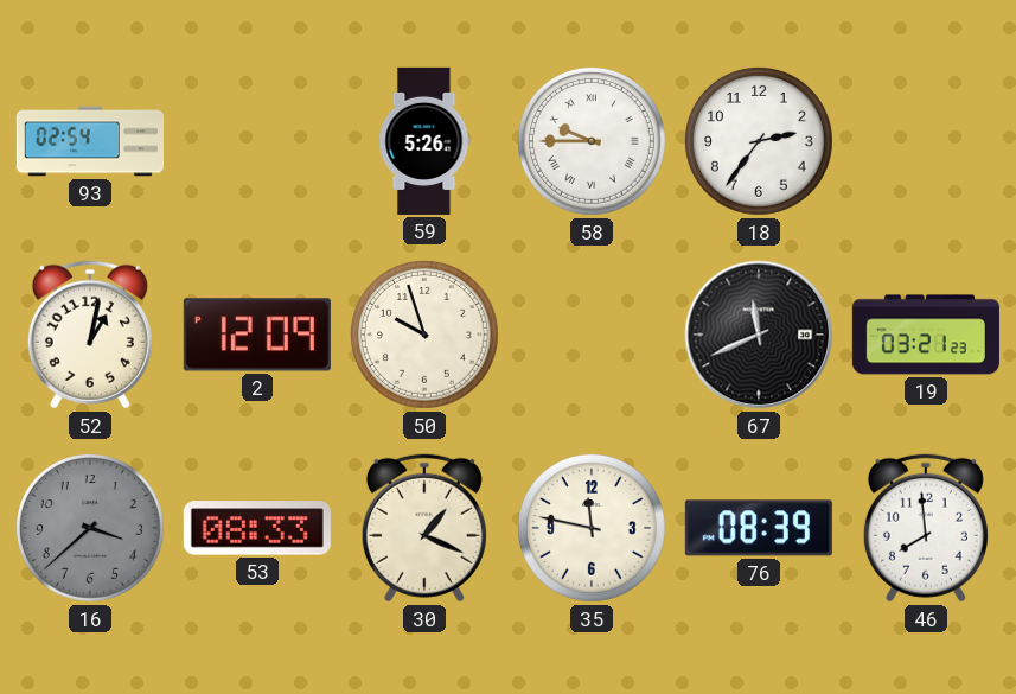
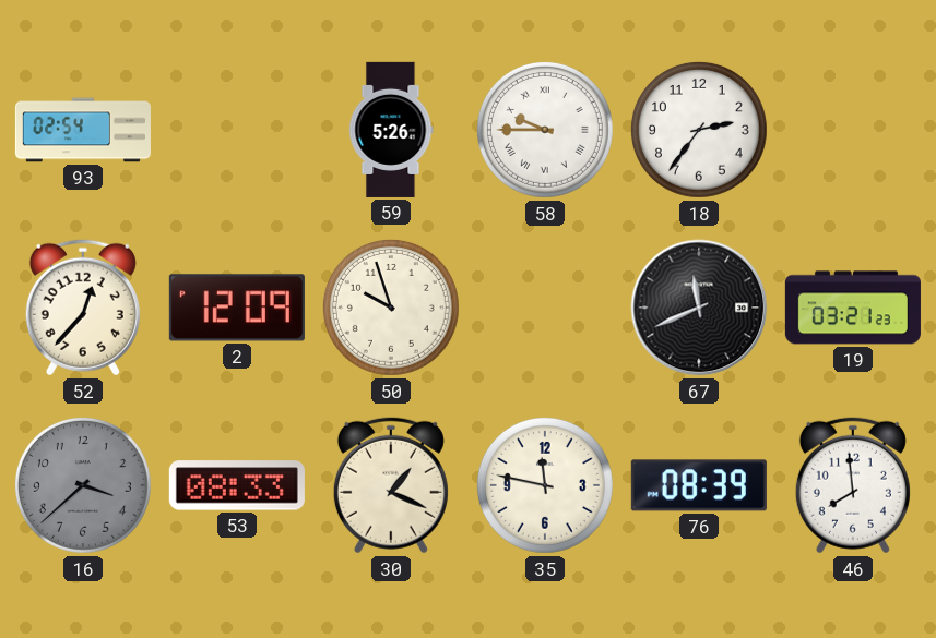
52: 1:02 -> 12:37 (83, 308)
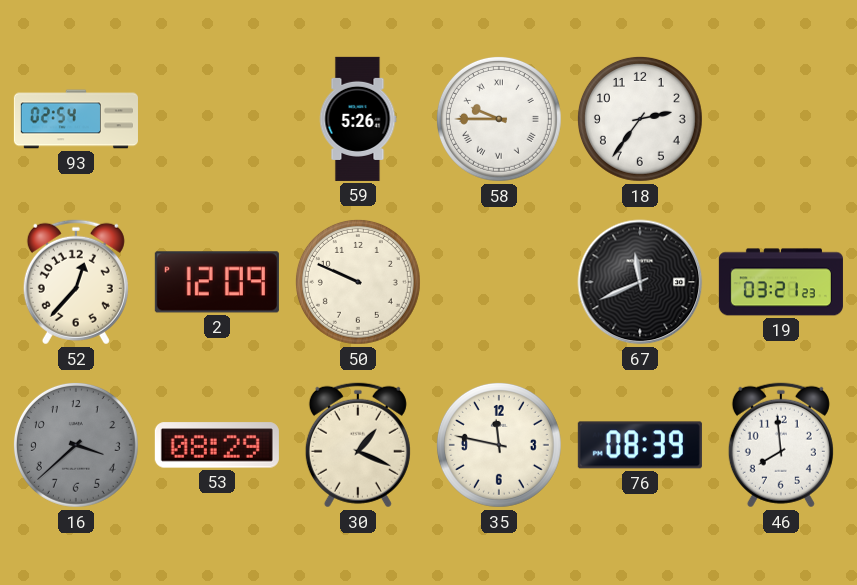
50: 9:57 -> 9:49 (358, 282)
53: 08:33 -> 08:29 (217, 445)
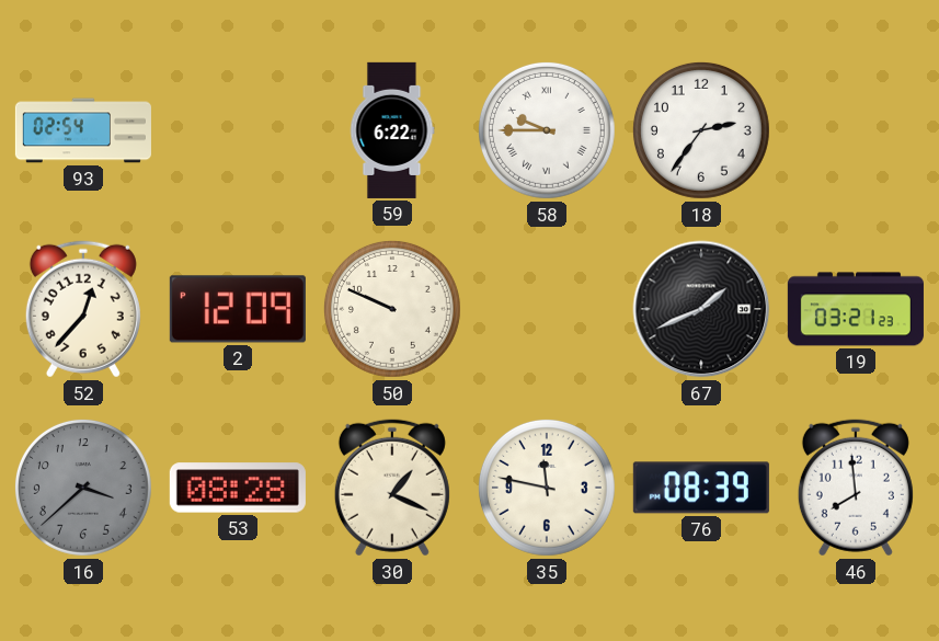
59: 5:26 -> 6:22 (392, 130)
67: 11:41 -> 1:41 (701, 309)
53: 08:29 -> 08:28 (238, 488)
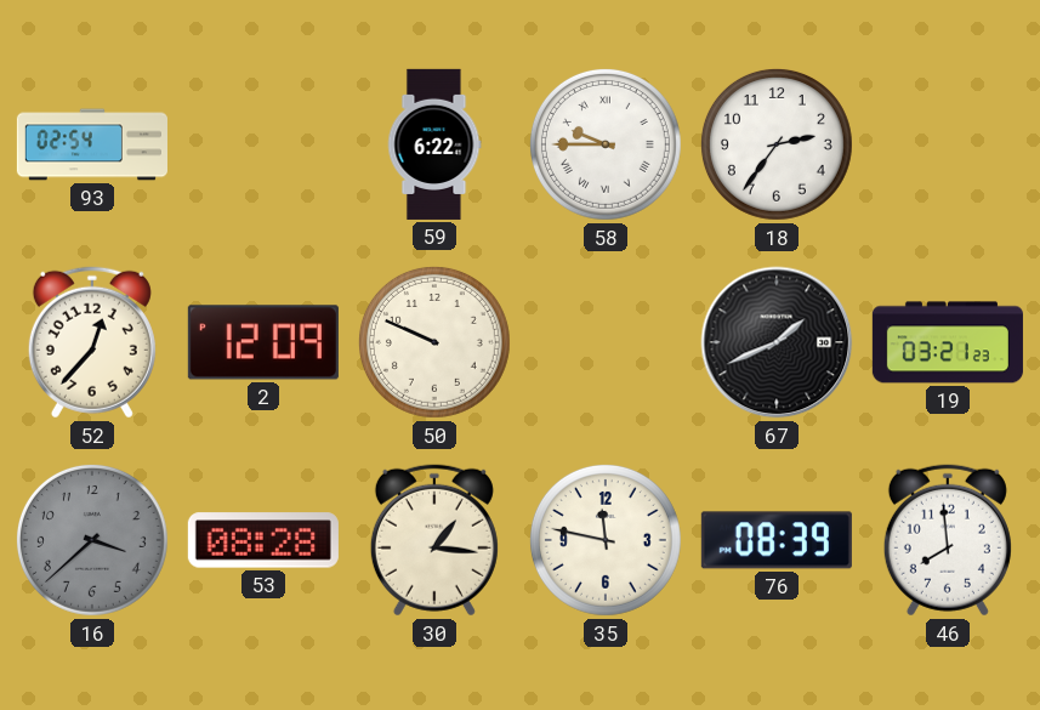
30: 1:19 -> 1:16 (434, 540)
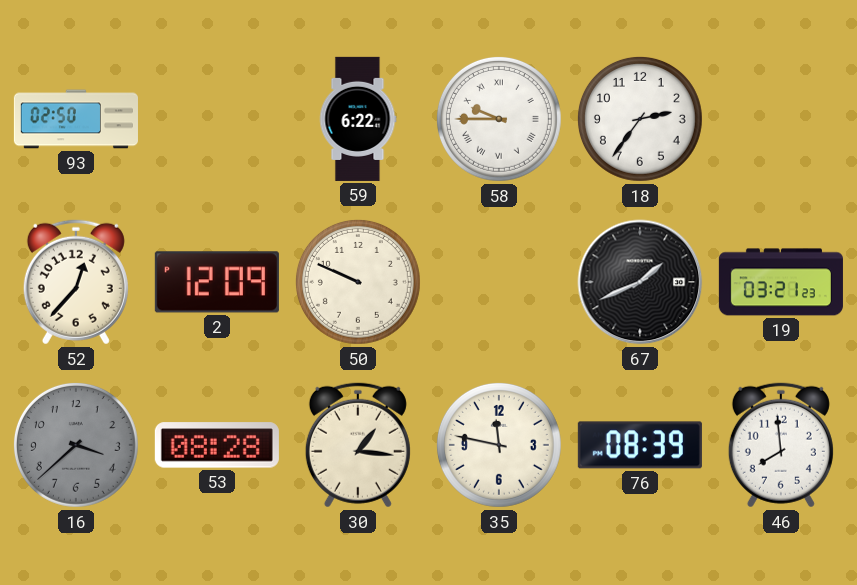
93: 02:54 -> 02:50 (76, 119)
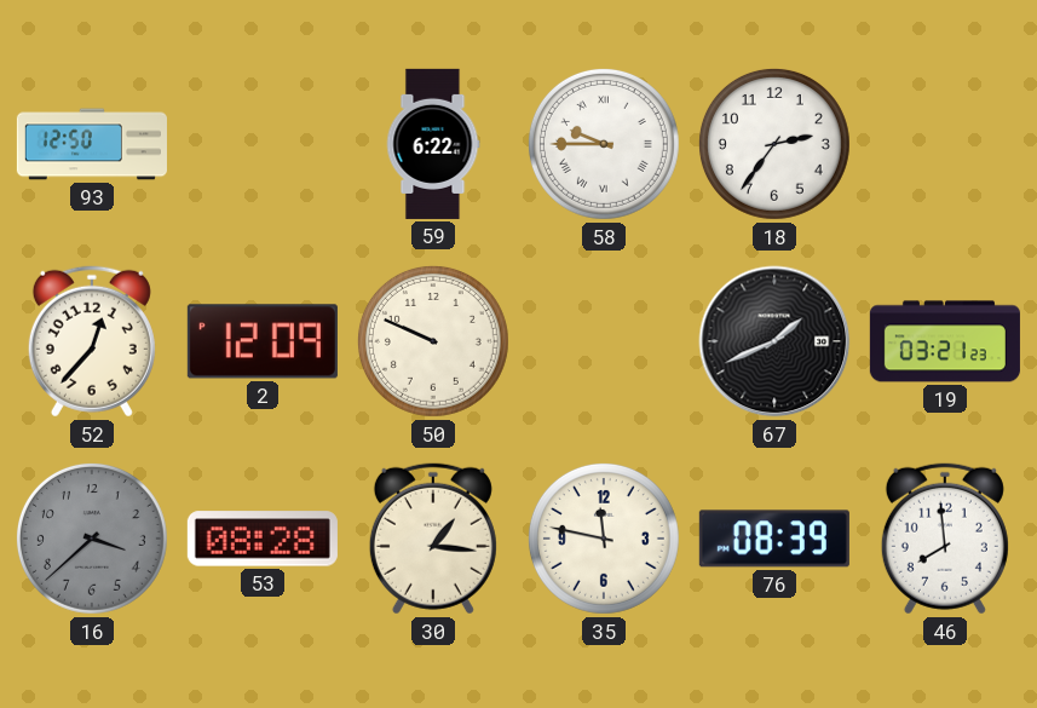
93: 02:50 -> 12:50 (92, 144)
